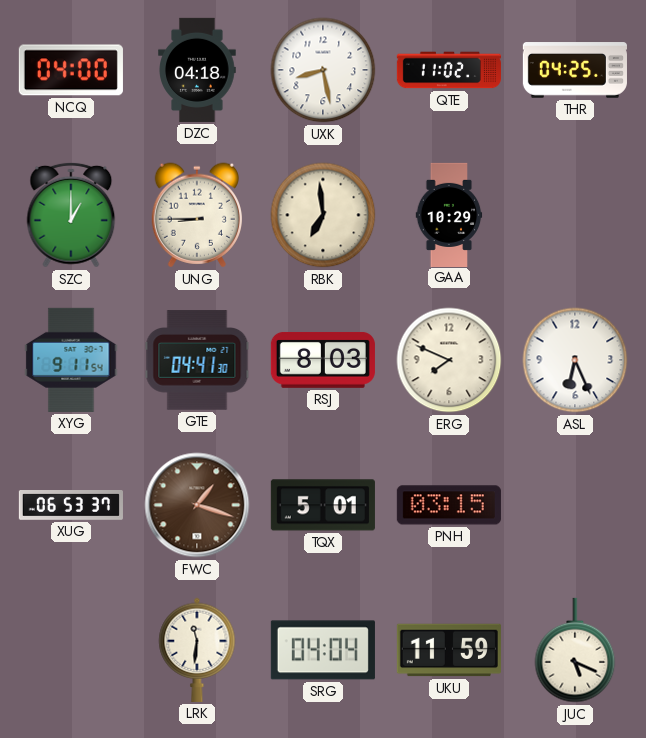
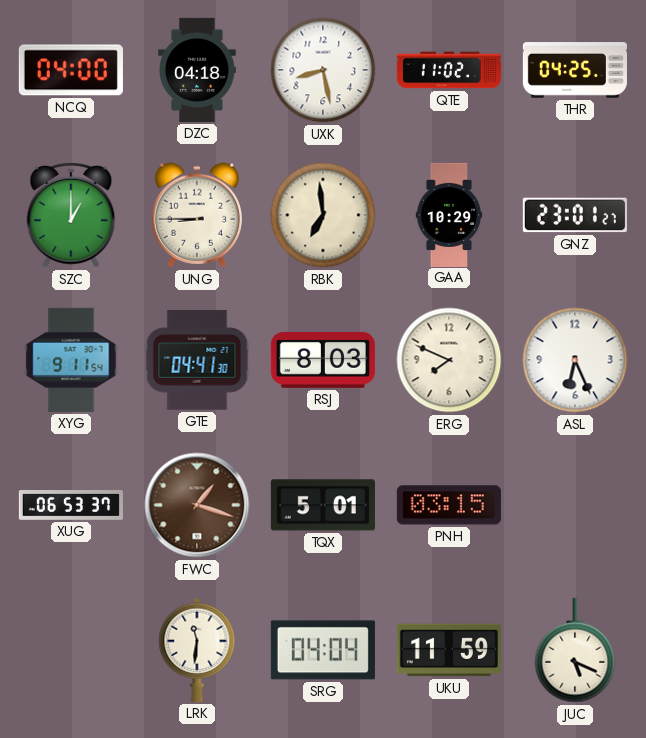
GNZ: none -> 23:01 (575, 215)
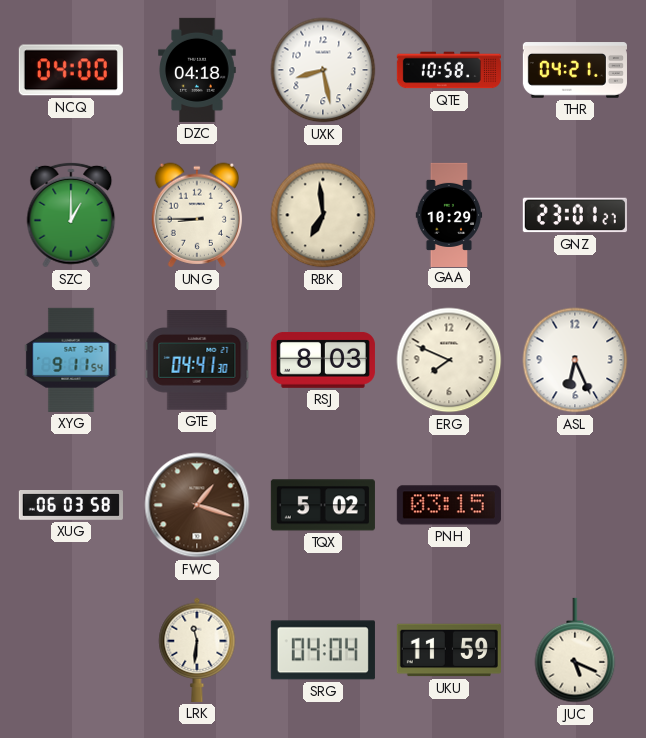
QTE: 11:02 -> 10:58 (449, 70)
THR: 04:25 -> 04:21 (575, 70)
XUG: 06:53 -> 06:03 (71, 506)
TQX: 5:01 -> 5:02 (323, 505)
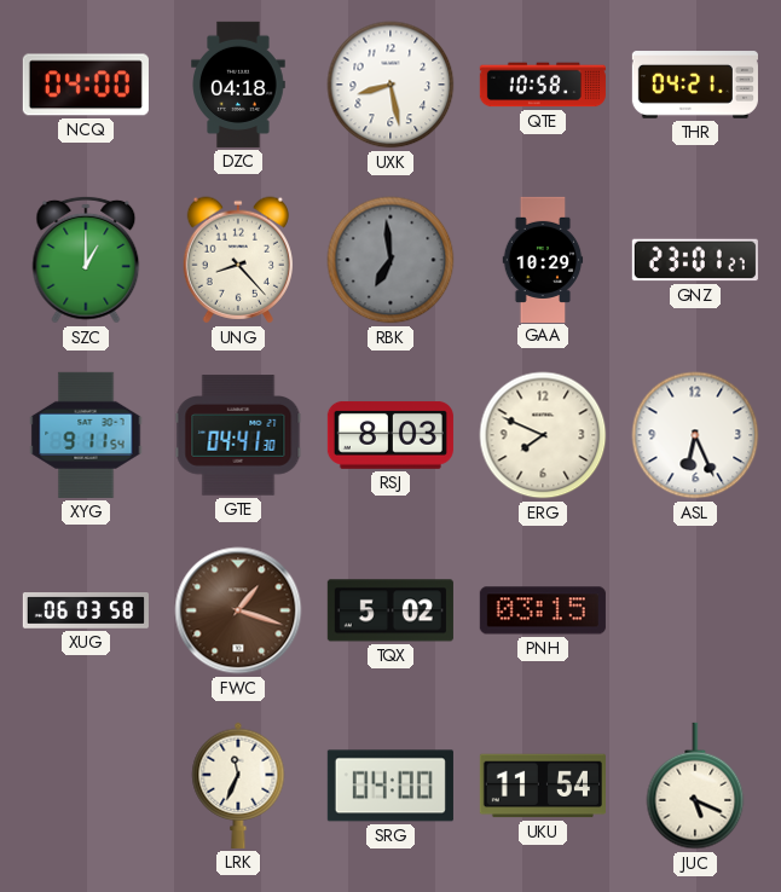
UNG: 8:45 -> 8:23 (238, 260)
RBK dial: cream -> grey (390, 260)
LRK: 11:31 -> 11:34 (238, 786)
SRG: 04:04 -> 04:00 (390, 786)
UKU: 11:59 -> 11:54 (543, 786)
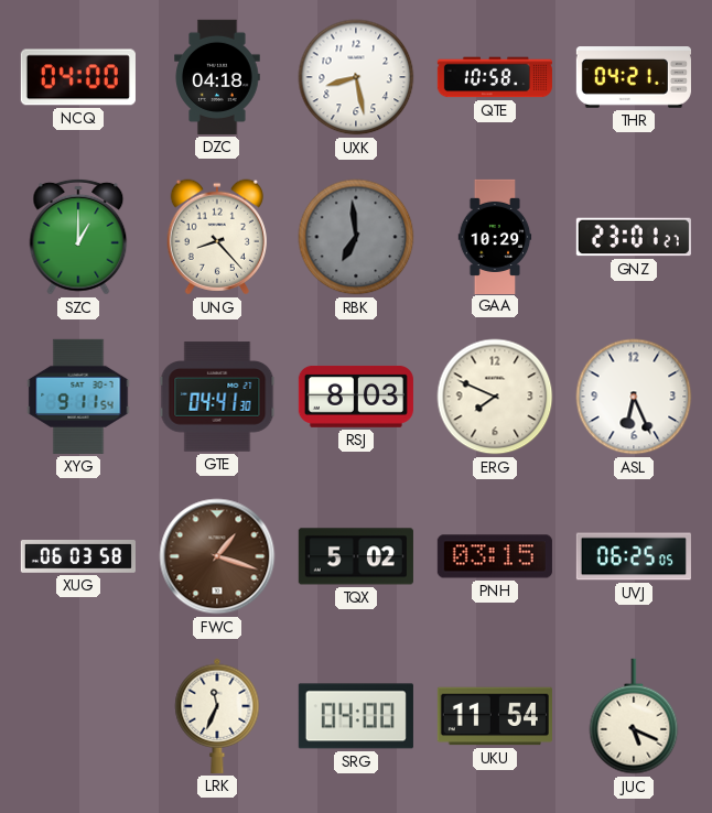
UVJ: none -> 06:25 (634, 556)
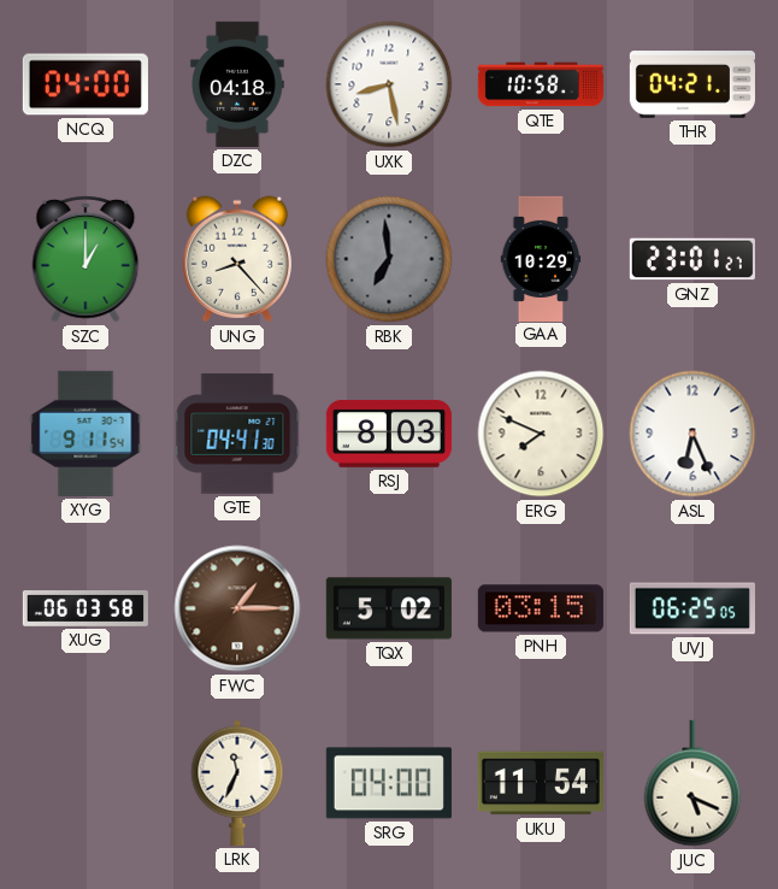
FWC: 1:18 -> 1:15 (237, 608)
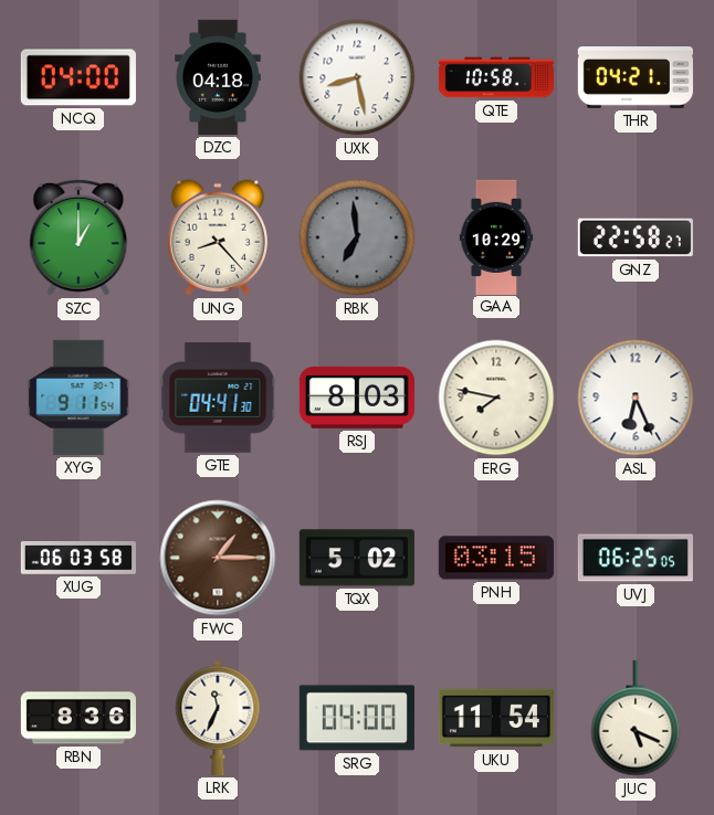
GNZ: 23:01 -> 22:58 (636, 237)
ERG: 7:49 -> 7:47 (496, 398)
RBN: none -> 8:36 (78, 718)
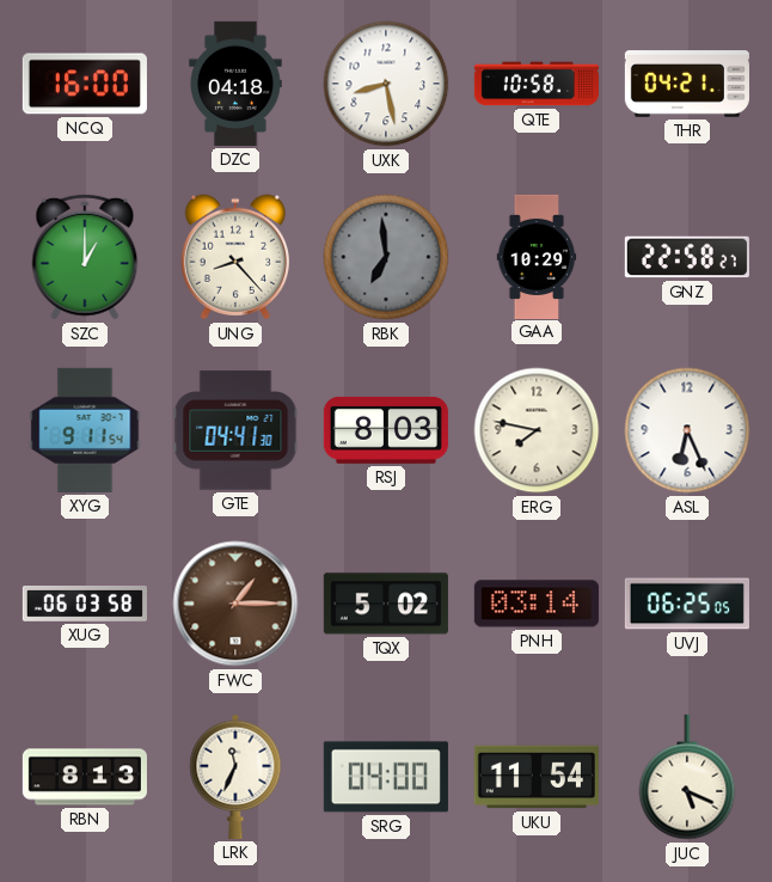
NCQ: 04:00 -> 16:00 (85, 84)
PNH: 03:15 -> 03:14 (537, 604)
RBN: 8:36 -> 8:13 (85, 777)
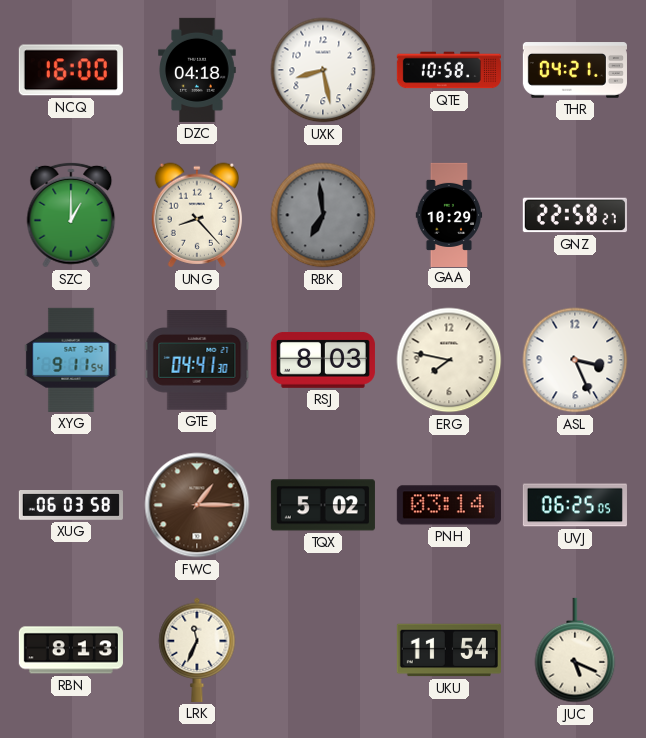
ASL: 6:26 -> 3:26 (575, 360)
SRG: 04:00 -> none (386, 777)
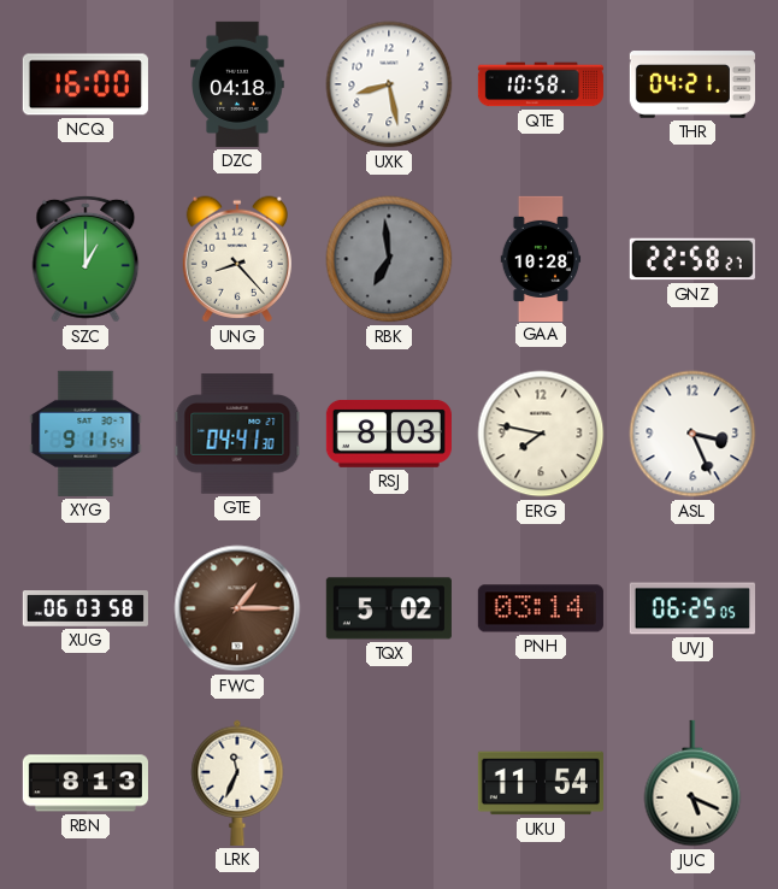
GAA: 10:29 -> 10:28 (541, 258)
